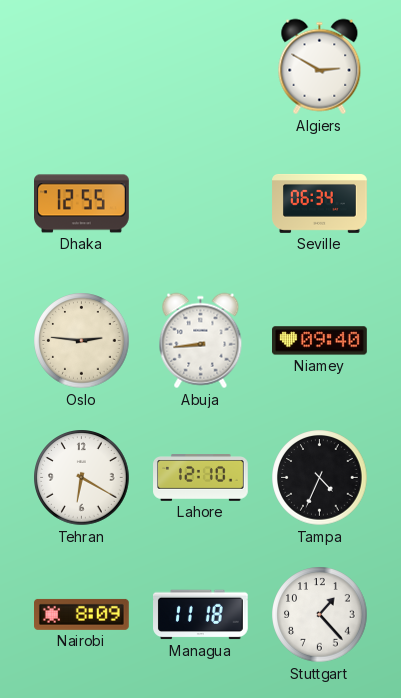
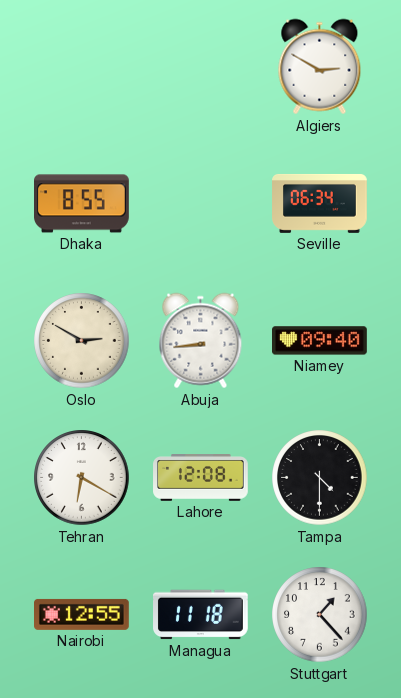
Dhaka: 12:55 -> 8:55 (82, 204)
Oslo: 2:46 -> 2:50 (82, 341)
Lahore: 12:10 -> 12:08 (201, 478)
Tampa: 4:34 -> 4:30 (320, 478)
Nairobi: 8:09 -> 12:55 (82, 614)
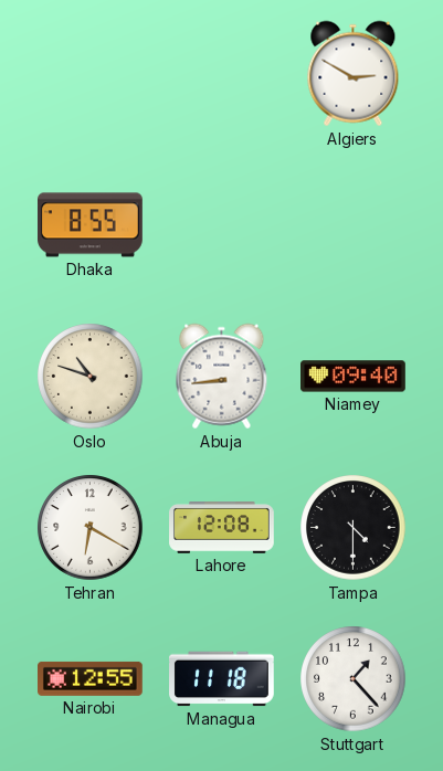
Seville: 06:34 -> none (320, 203)
Oslo: 2:50 -> 10:48 (91, 377)
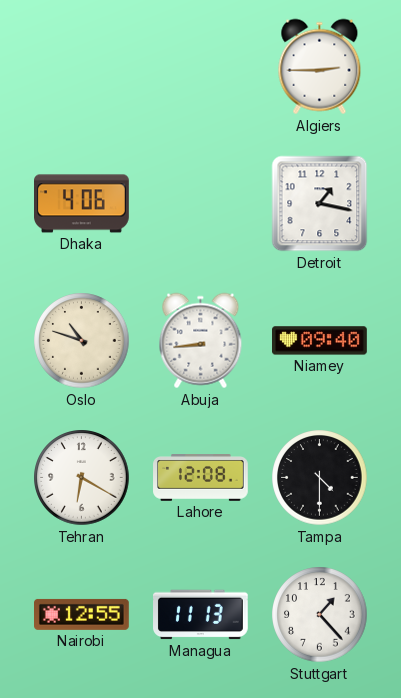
Algiers: 2:50 -> 2:45 (320, 67)
Dhaka: 8:55 -> 4:06 (82, 204)
Detroit: none -> 1:17 (320, 204)
Managua: 11:18 -> 11:13 (201, 615)
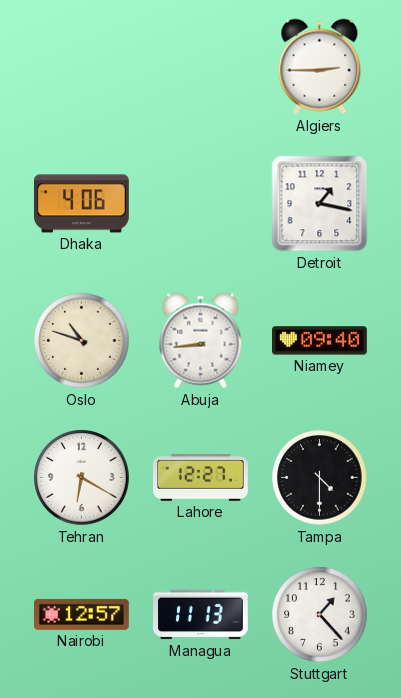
Lahore: 12:08 -> 12:27 (201, 478)
Nairobi: 12:55 -> 12:57 (82, 614)
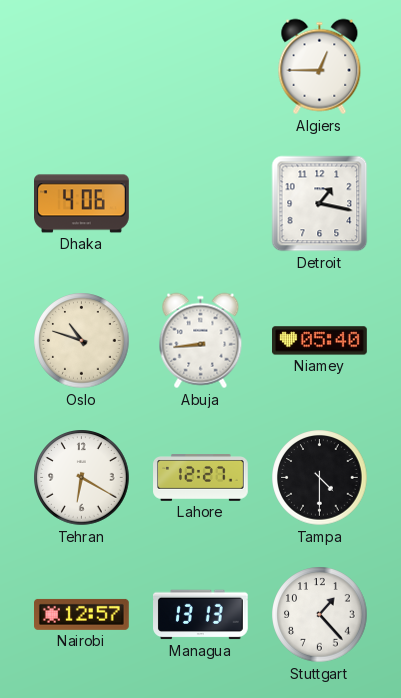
Algiers: 2:45 -> 12:45 (320, 67)
Niamey: 09:40 -> 05:40 (320, 341)
Managua: 11:13 -> 13:13 (201, 615)
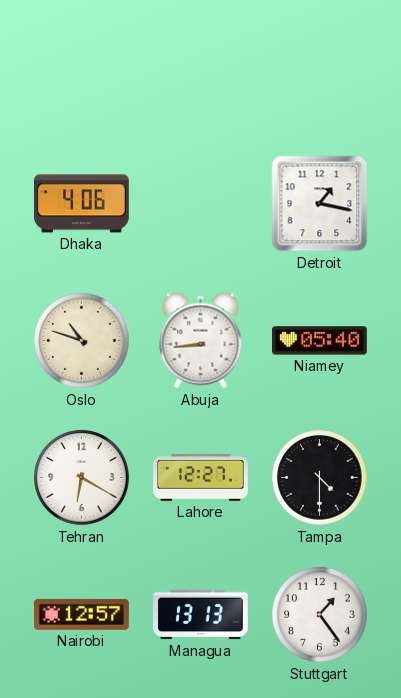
Algiers: 12:45 -> none (320, 67)
Stuttgart: 1:23 -> 1:24 (320, 615)
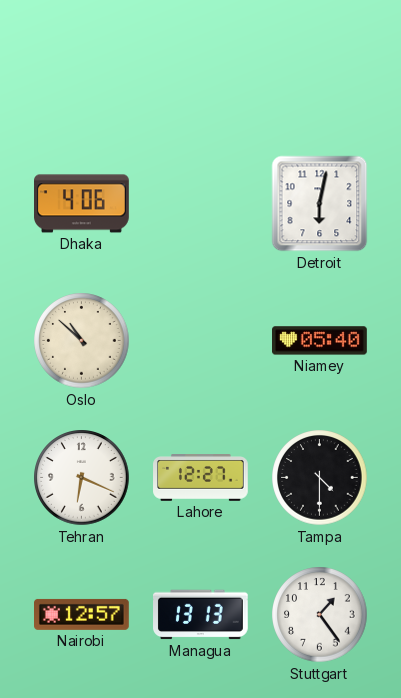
Detroit: 1:17 -> 6:02 (320, 204)
Oslo: 10:48 -> 10:52 (82, 341)
Abuja: 8:44 -> none (201, 341)
Tehran: 6:20 -> 6:19 (82, 478)
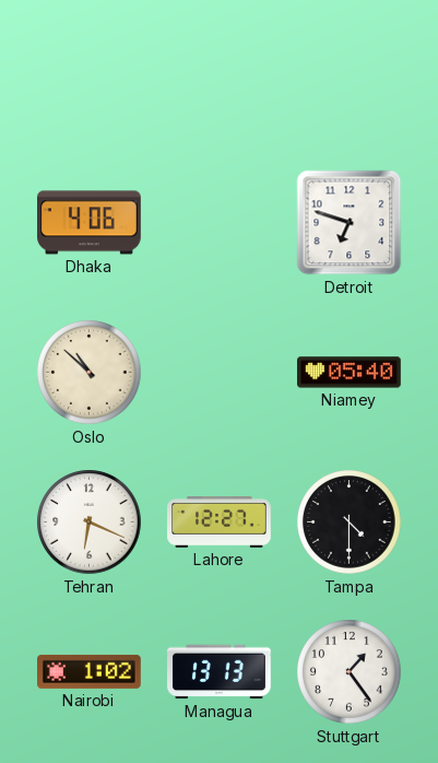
Detroit: 6:02 -> 6:48 (350, 223)
Nairobi: 12:57 -> 1:02 (90, 671)
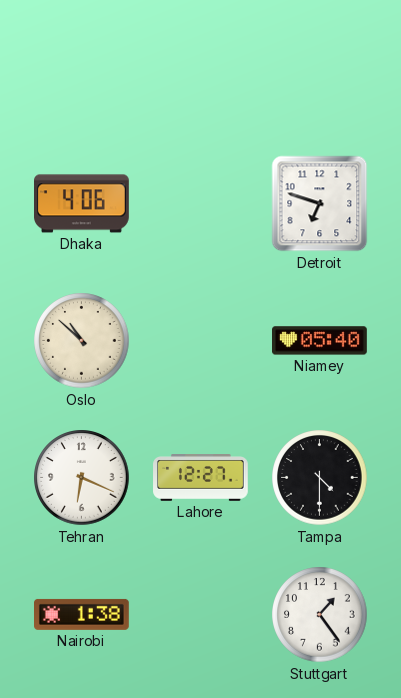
Nairobi: 1:02 -> 1:38 (82, 614)
Managua: 13:13 -> none (220, 672)
